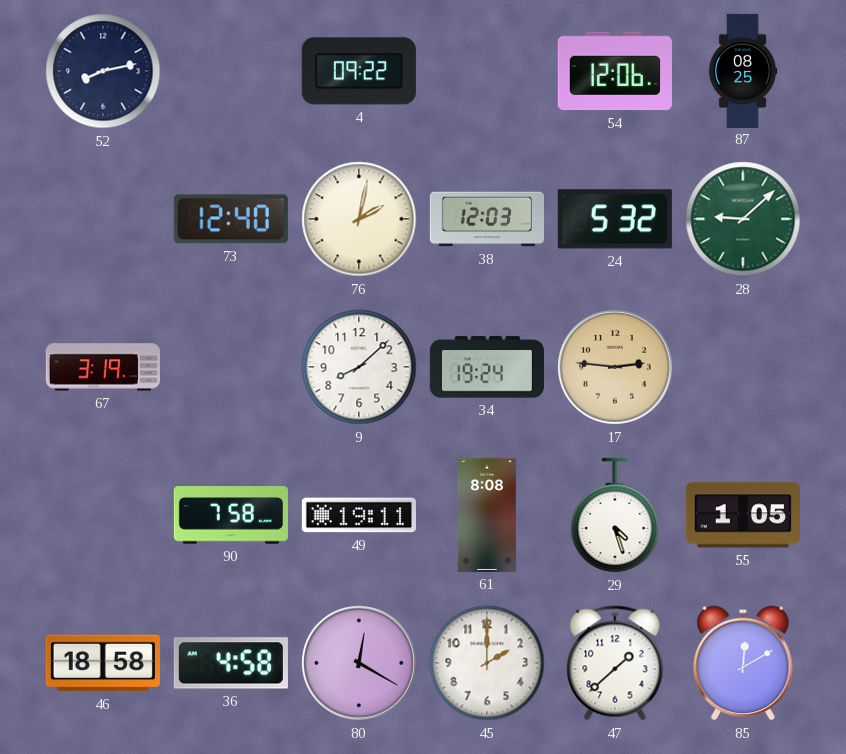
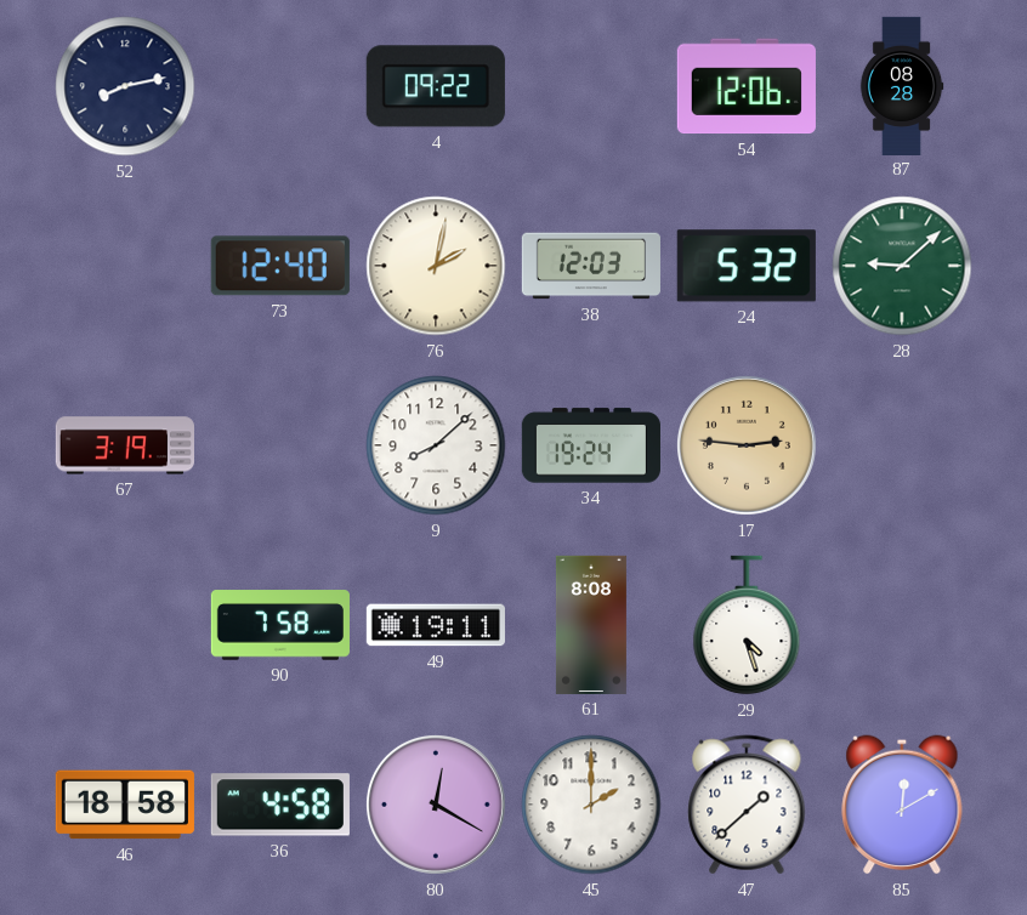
87: 08:25 -> 08:28 (902, 85)
55: 1:05 -> none (743, 515)
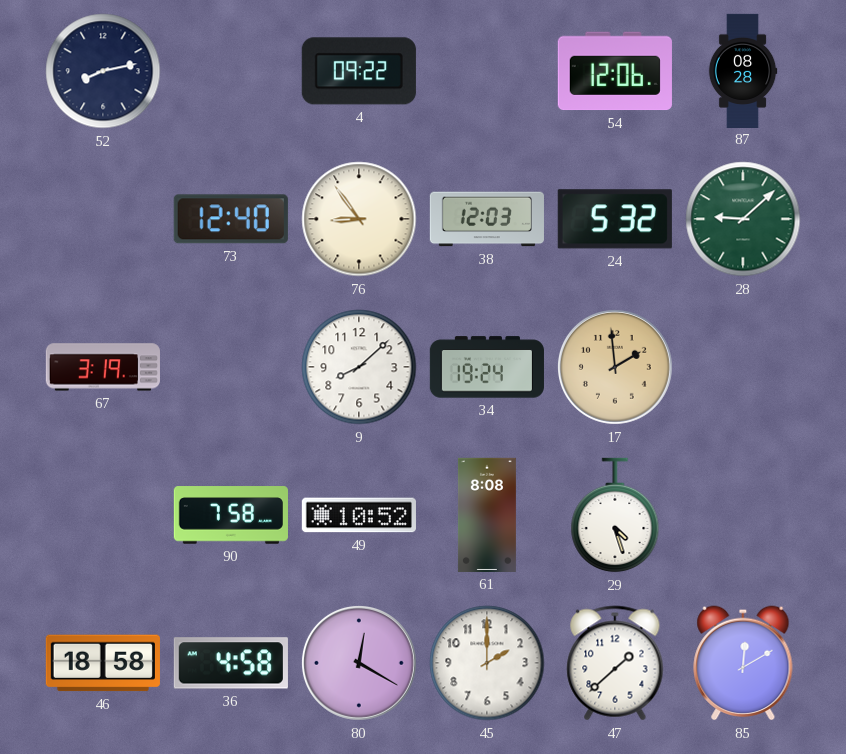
76: 2:02 -> 8:54 (359, 219)
17: 2:46 -> 1:59 (615, 367)
49: 19:11 -> 10:52 (359, 515)
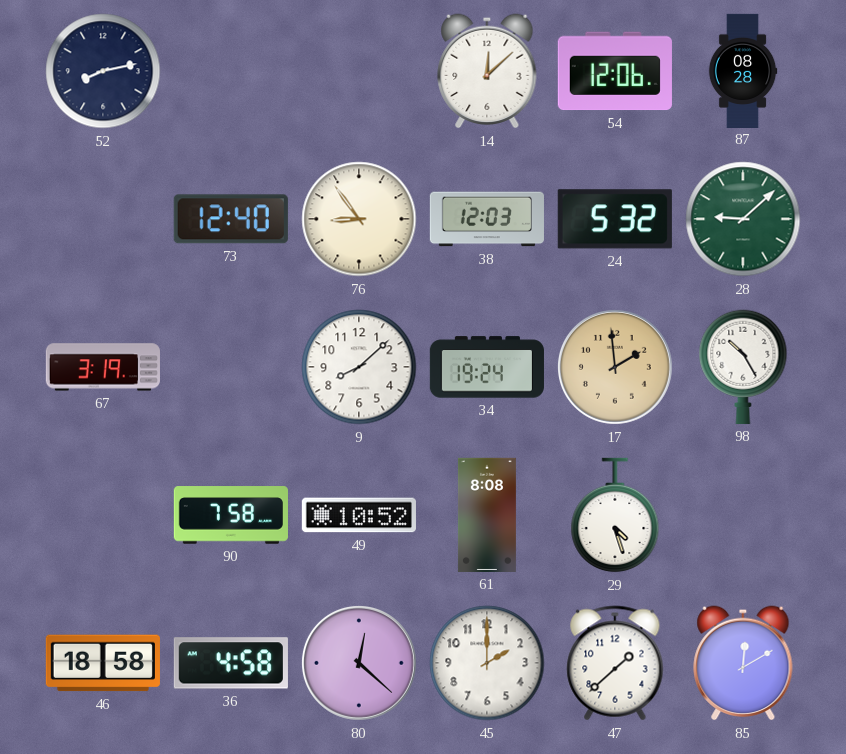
4: 09:22 -> none (359, 71)
14: none -> 12:08 (487, 71)
98: none -> 10:25 (743, 367)
80: 12:20 -> 12:22 (359, 663)
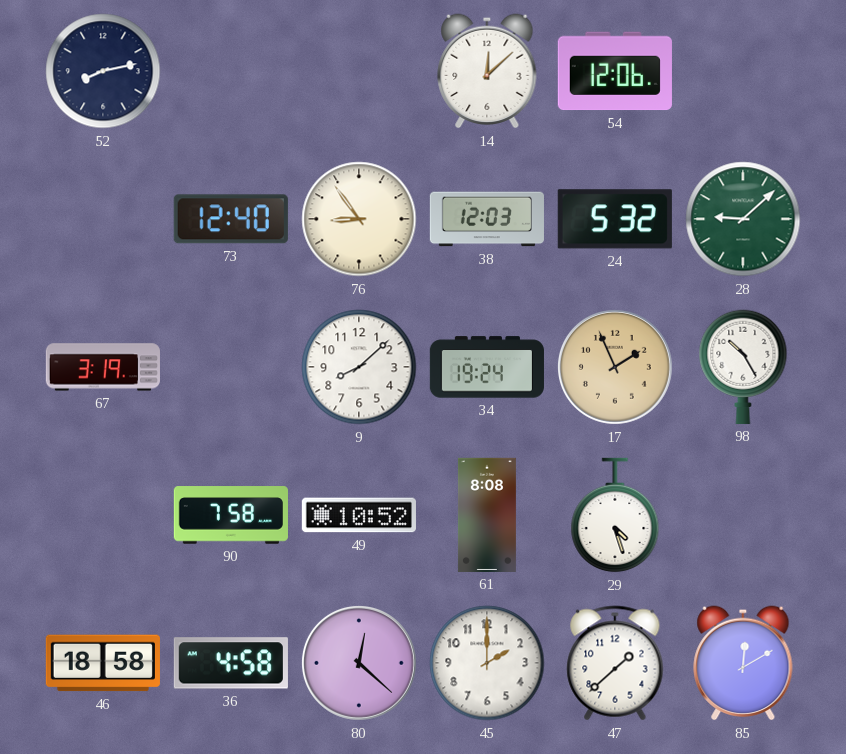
87: 08:28 -> none (743, 70)
17: 1:59 -> 1:56 (615, 367)
